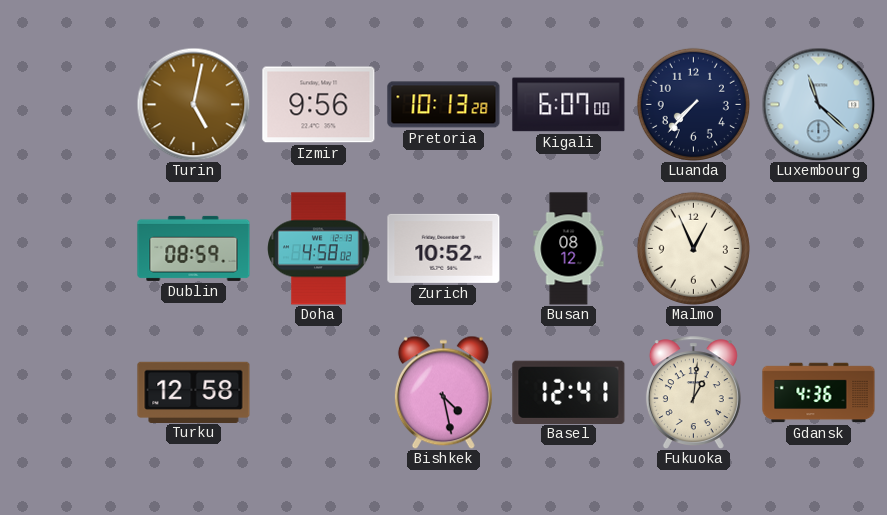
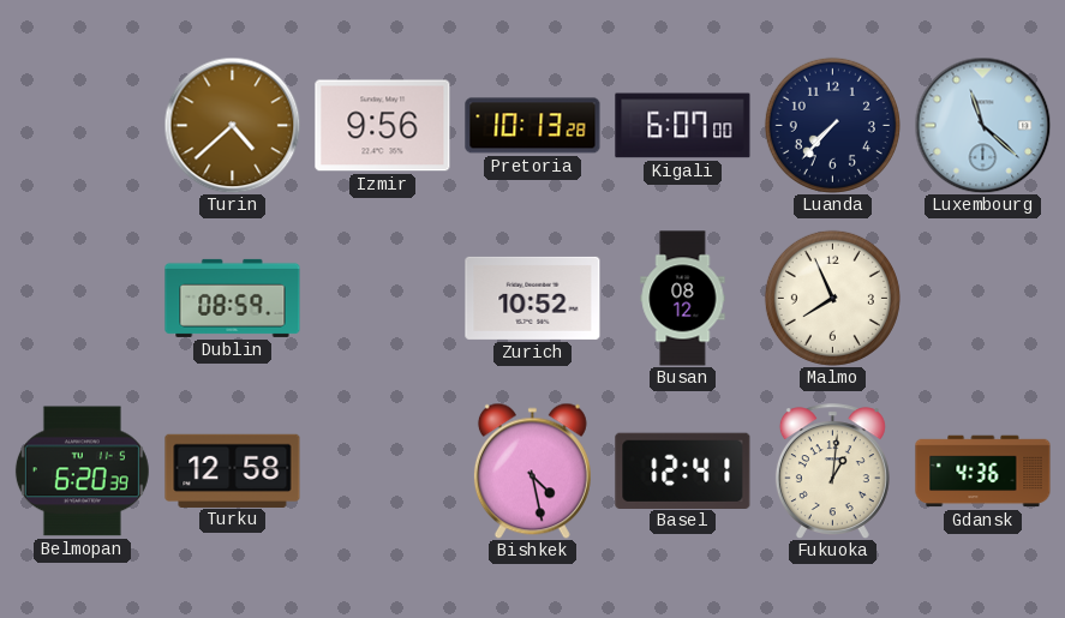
Turin: 5:02 -> 4:38 (232, 125)
Doha: 4:58 -> none (319, 249)
Malmo: 12:56 -> 7:56 (832, 298)
Belmopan: none -> 6:20 (82, 472)
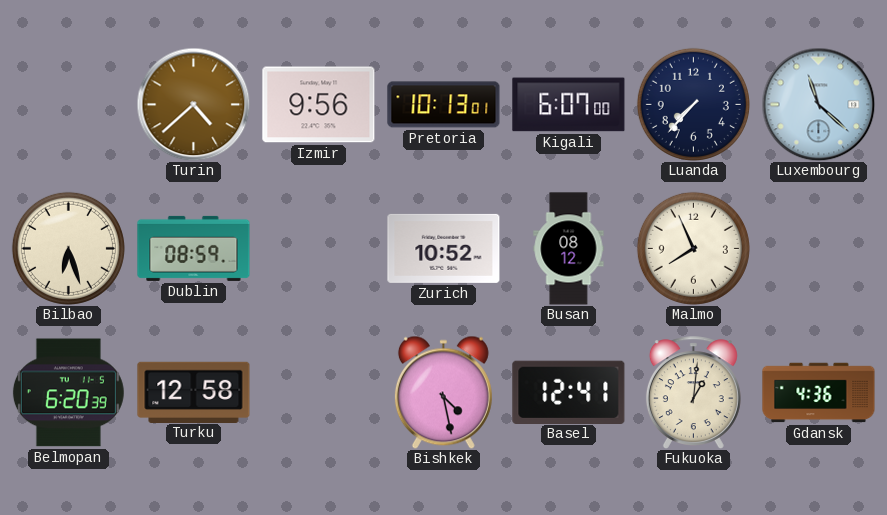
Pretoria: 10:13:28 -> 10:13:01 (444, 105)
Bilbao: none -> 6:27 (68, 248)
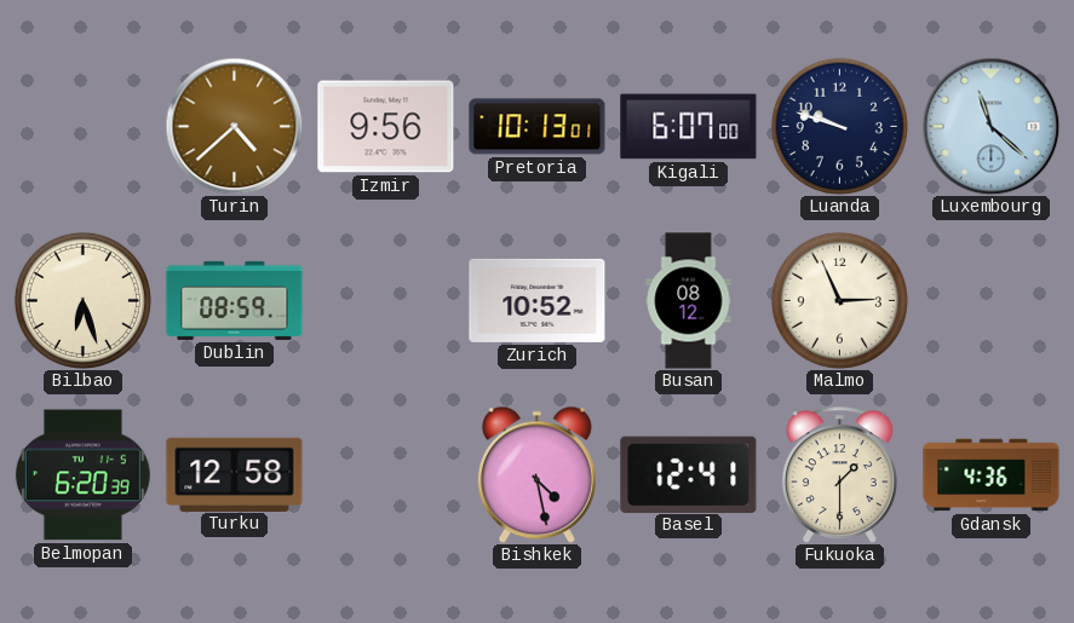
Luanda: 7:37 -> 9:48 (839, 126)
Malmo: 7:56 -> 2:56 (839, 300)
Fukuoka: 1:01 -> 1:30 (839, 474)
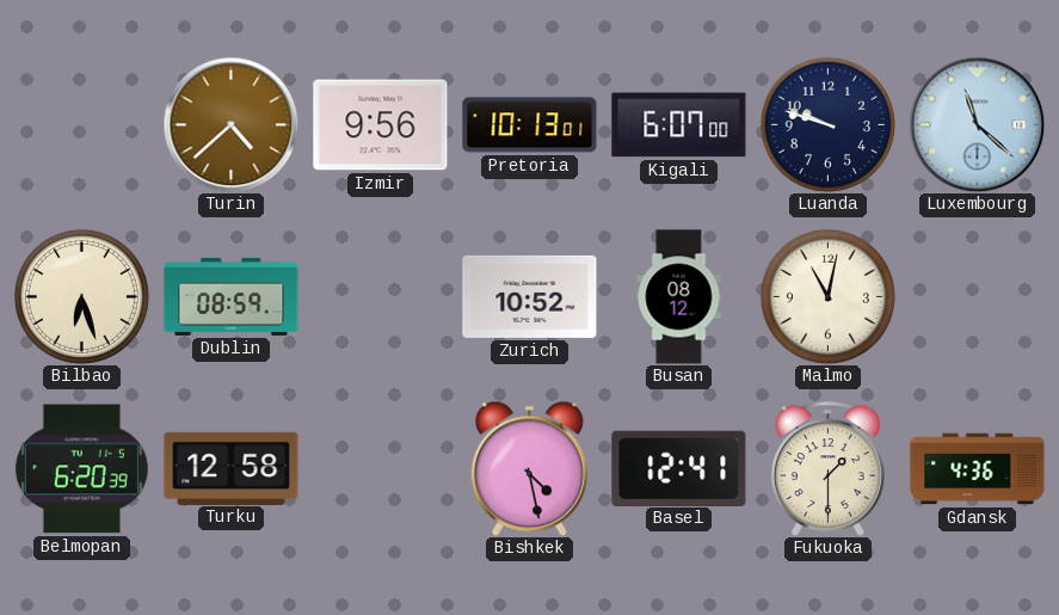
Malmo: 2:56 -> 11:02 (827, 296)
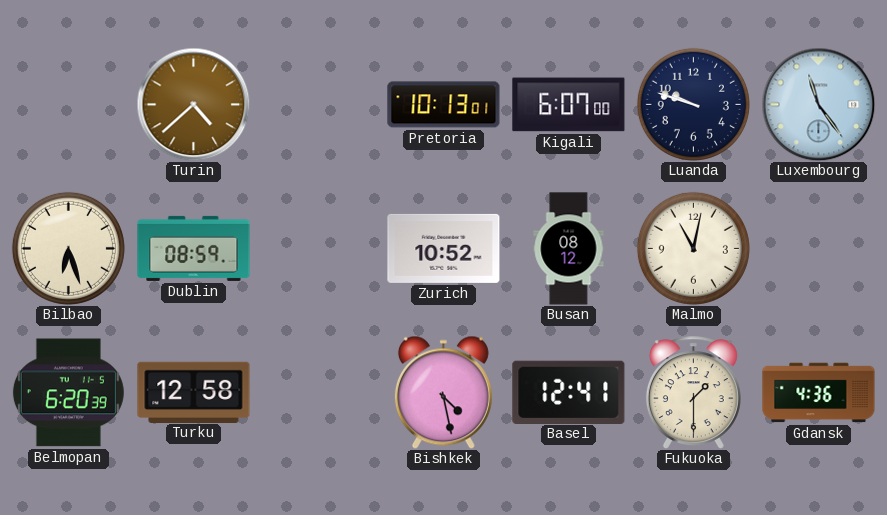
Izmir: 9:56 -> none (381, 125)
Luxembourg: 11:22 -> 11:24 (818, 104)
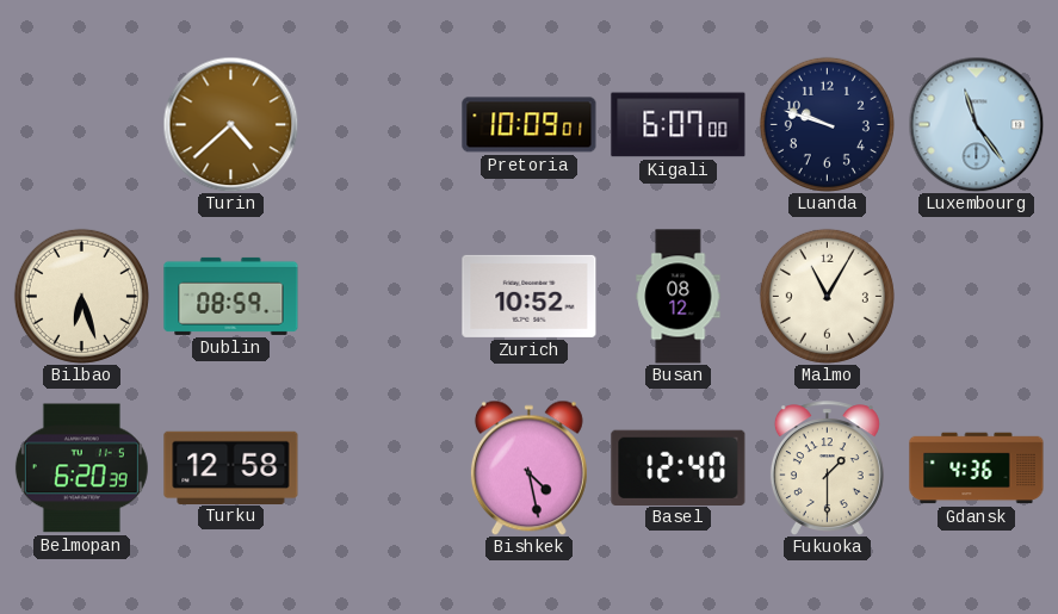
Pretoria: 10:13 -> 10:09 (530, 125)
Malmo: 11:02 -> 11:05 (827, 296)
Basel: 12:41 -> 12:40 (679, 467)
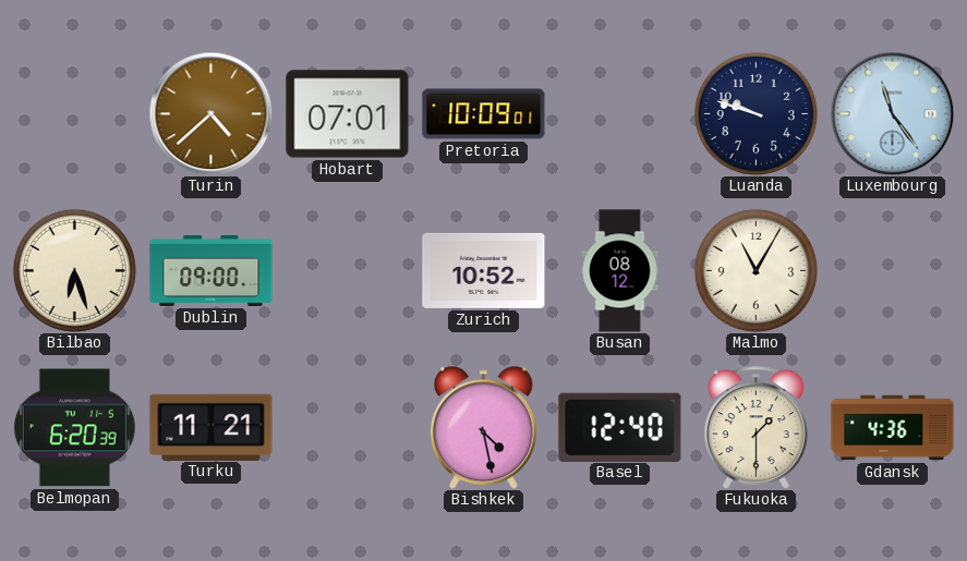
Hobart: none -> 07:01 (348, 114)
Kigali: 6:07 -> none (679, 125)
Dublin: 08:59 -> 09:00 (211, 270)
Turku: 12:58 -> 11:21 (211, 427)
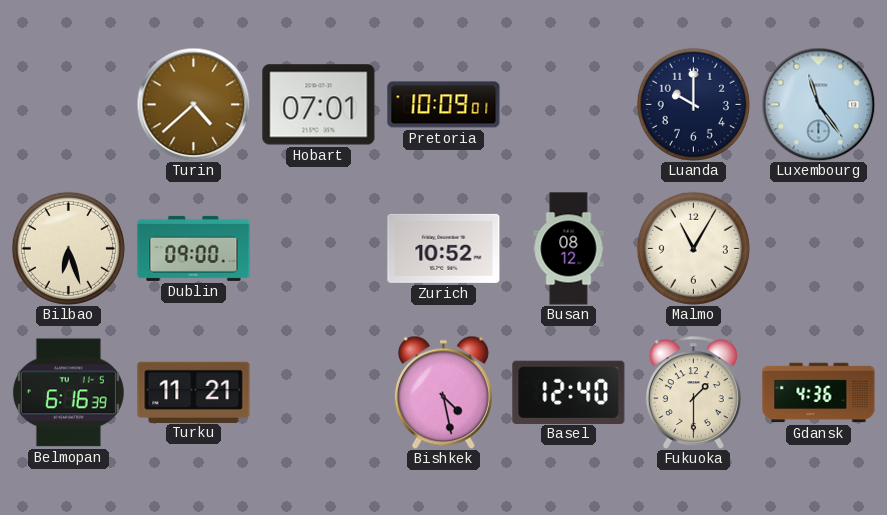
Luanda: 9:48 -> 10:00 (693, 104)
Belmopan: 6:20 -> 6:16 (68, 393)
